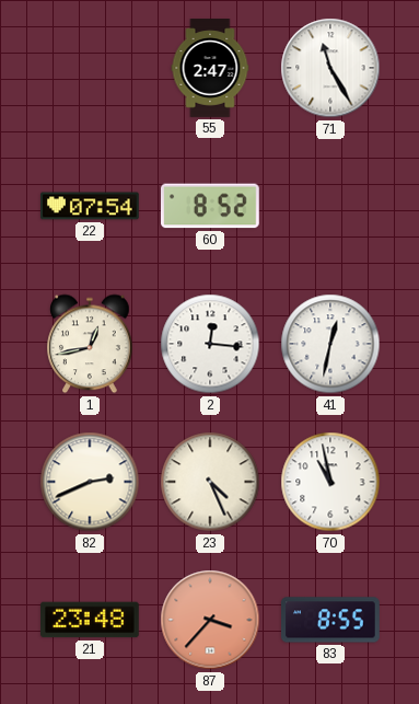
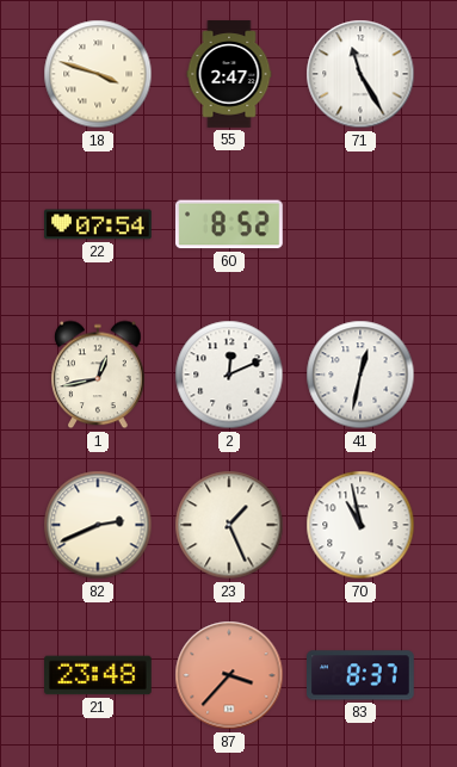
18: none -> 3:48 (98, 74)
2: 12:16 -> 12:11 (229, 375)
23: 4:26 -> 1:26 (229, 525)
83: 8:55 -> 8:37 (360, 675)
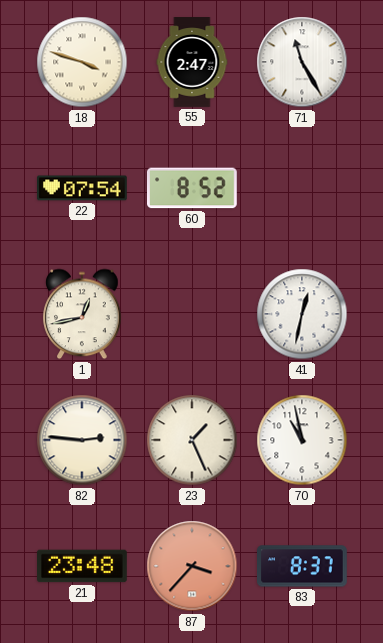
2: 12:11 -> none (229, 375)
82: 2:41 -> 2:46 (82, 440)
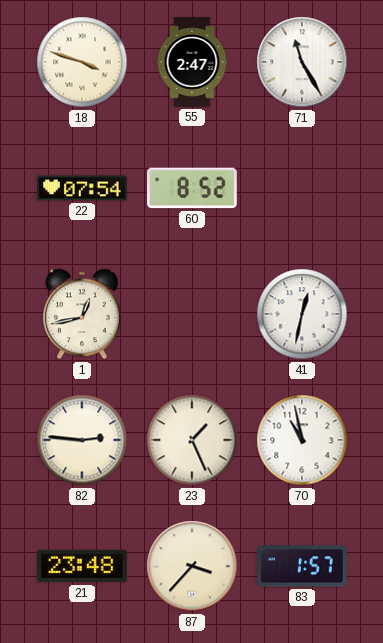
87 dial: salmon -> cream (192, 566)
83: 8:37 -> 1:57 (302, 566)
